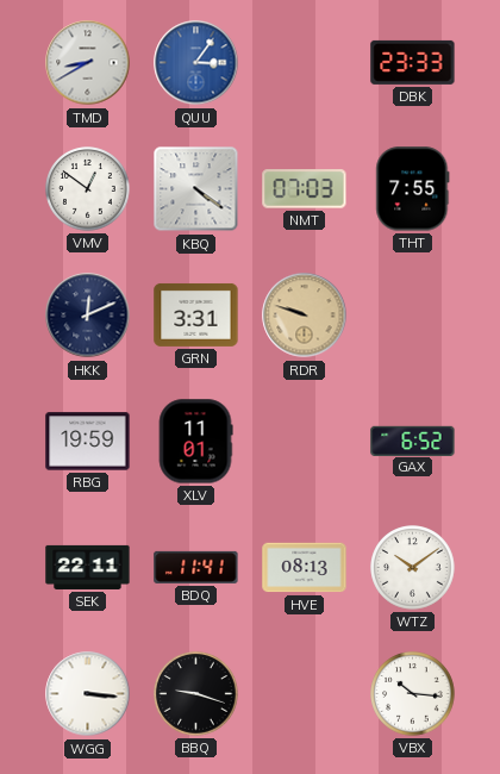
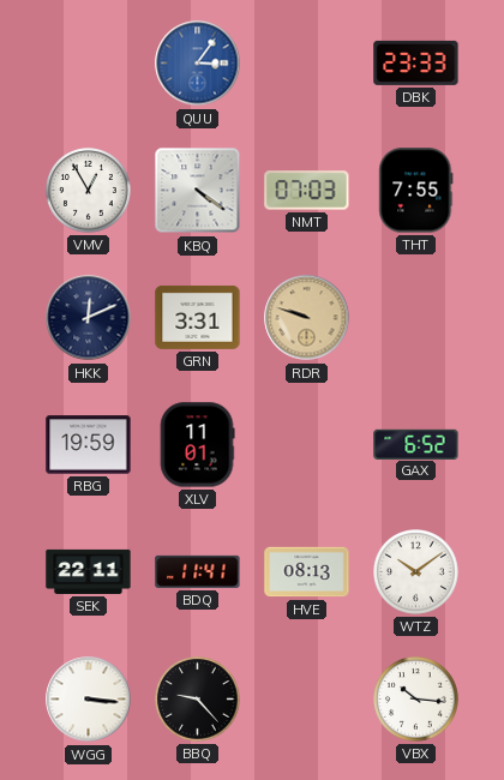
TMD: 8:40 -> none (88, 63)
VMV: 12:51 -> 12:55 (89, 191)
BBQ: 9:18 -> 9:23 (198, 700)
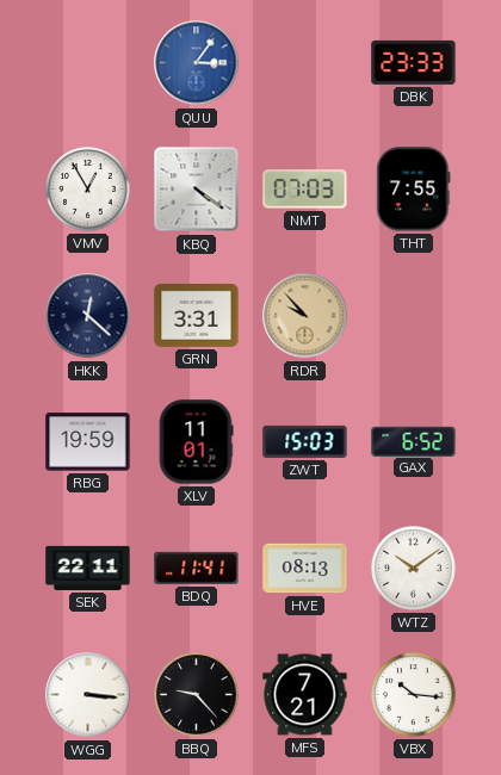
HKK: 12:11 -> 12:22 (88, 316)
RDR: 9:48 -> 9:53 (305, 316)
ZWT: none -> 15:03 (305, 441)
MFS: none -> 7:21 (305, 695)
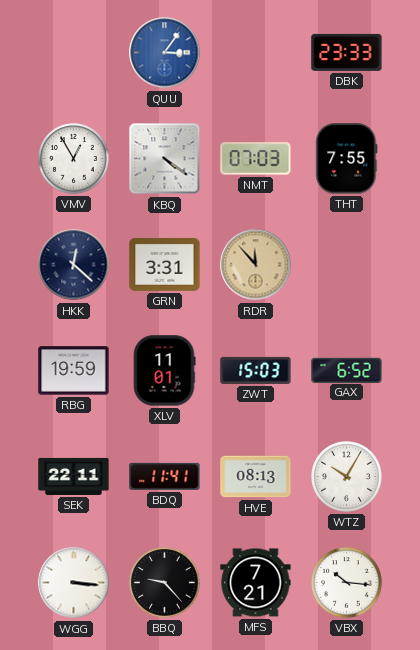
RDR: 9:53 -> 11:53 (256, 265)
WTZ: 10:09 -> 10:05 (347, 477)
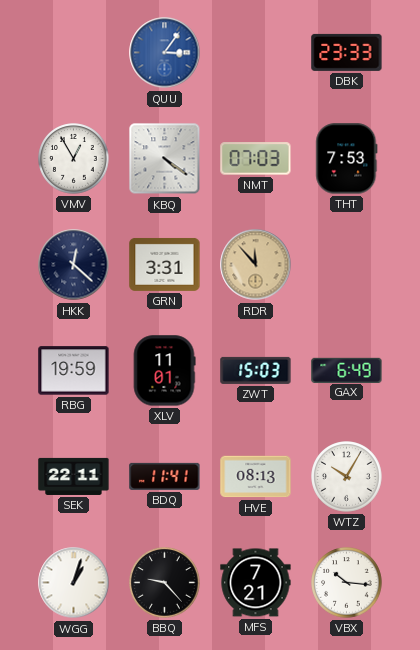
THT: 7:55 -> 7:53 (347, 159)
GAX: 6:52 -> 6:49 (347, 370)
WGG: 3:16 -> 1:03 (74, 583)
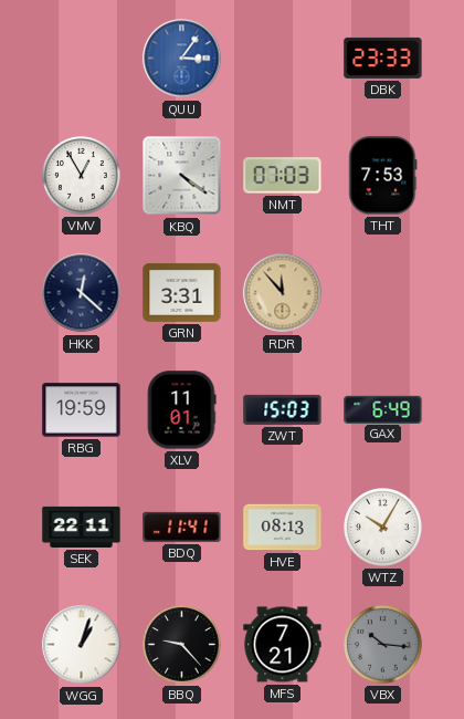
VBX dial: white -> grey (383, 645)
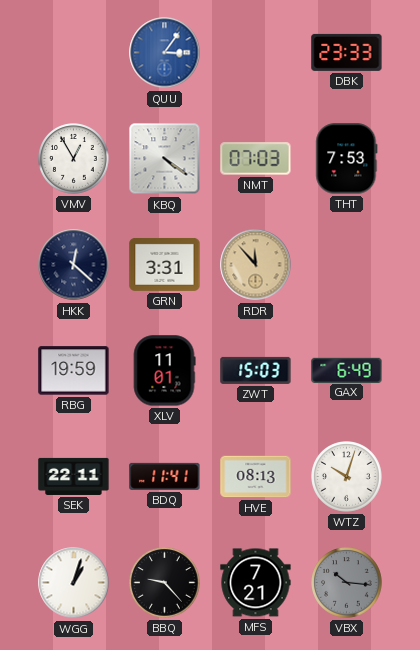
WTZ: 10:05 -> 10:03 (347, 477)
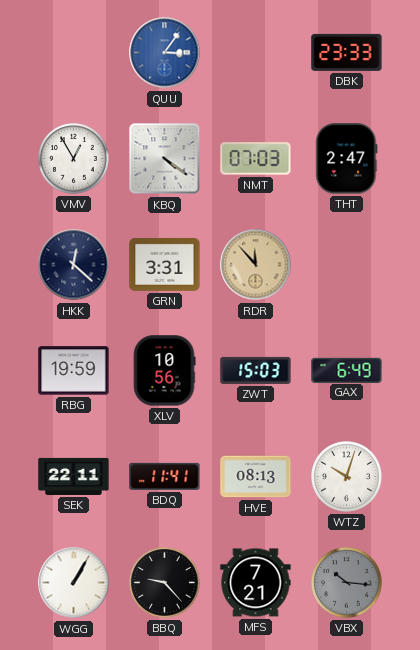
THT: 7:53 -> 2:47 (347, 159)
XLV: 11:01 -> 10:56 (164, 371)
WGG: 1:03 -> 1:05 (74, 583)
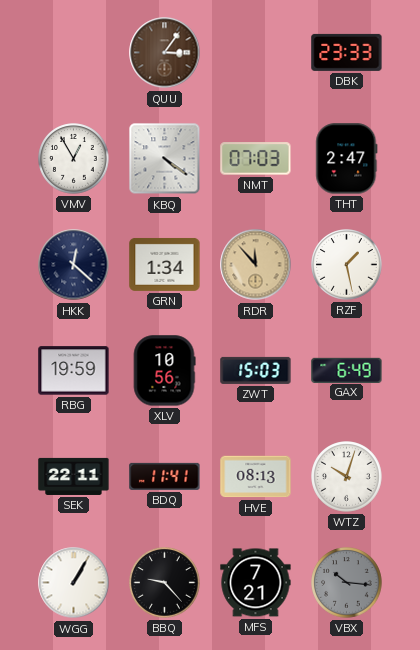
QUU dial: blue -> brown (165, 53)
GRN: 3:31 -> 1:34 (165, 264)
RZF: none -> 1:28 (347, 265)
